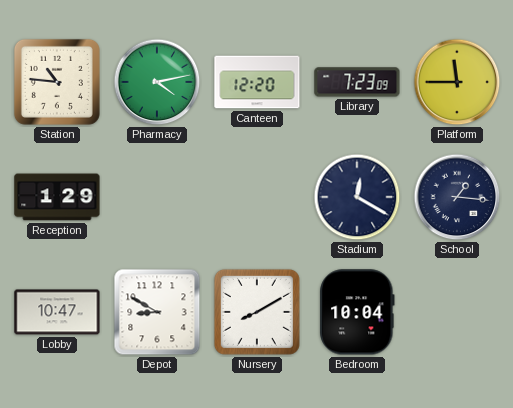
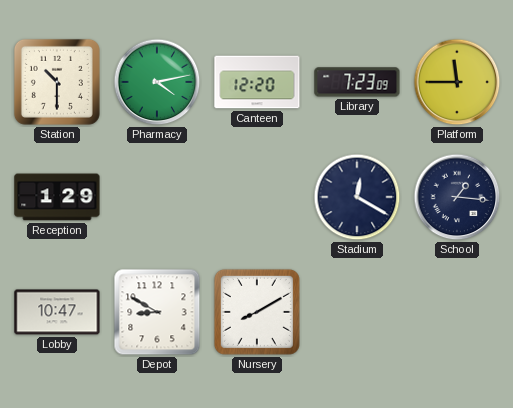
Station: 10:46 -> 10:30 (57, 82)
Bedroom: 10:04 -> none (357, 312)
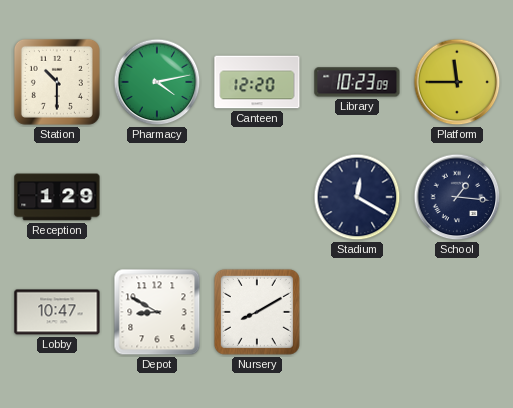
Library: 7:23 -> 10:23 (357, 82)
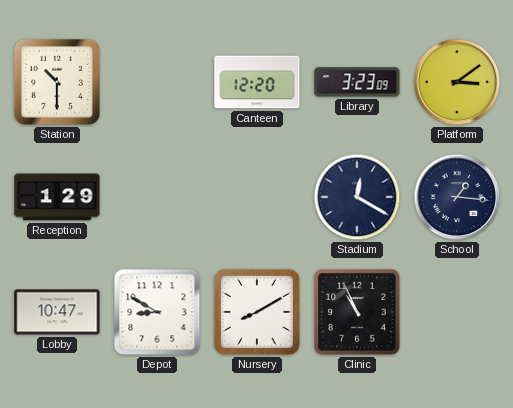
Pharmacy: 4:13 -> none (157, 82)
Library: 10:23 -> 3:23 (357, 82)
Platform: 11:45 -> 3:09 (457, 82)
Clinic: none -> 10:56 (357, 312)
